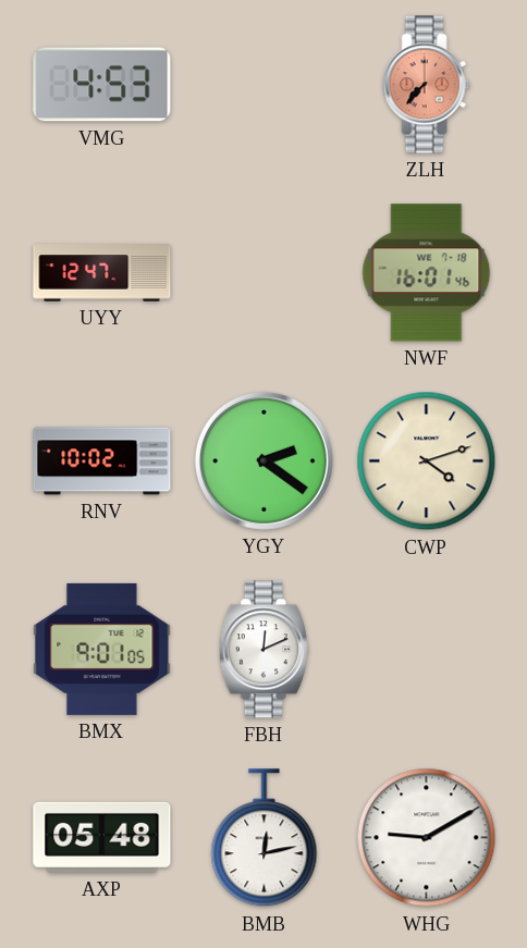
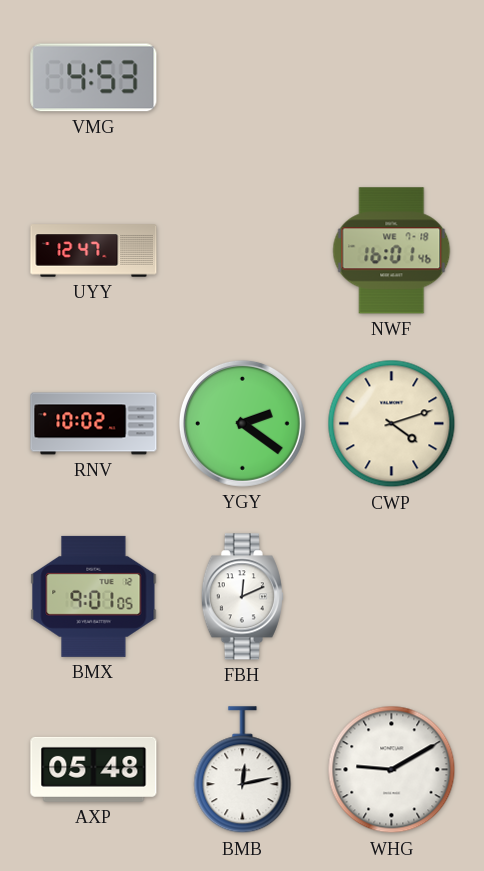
ZLH: 7:37 -> none (427, 85)
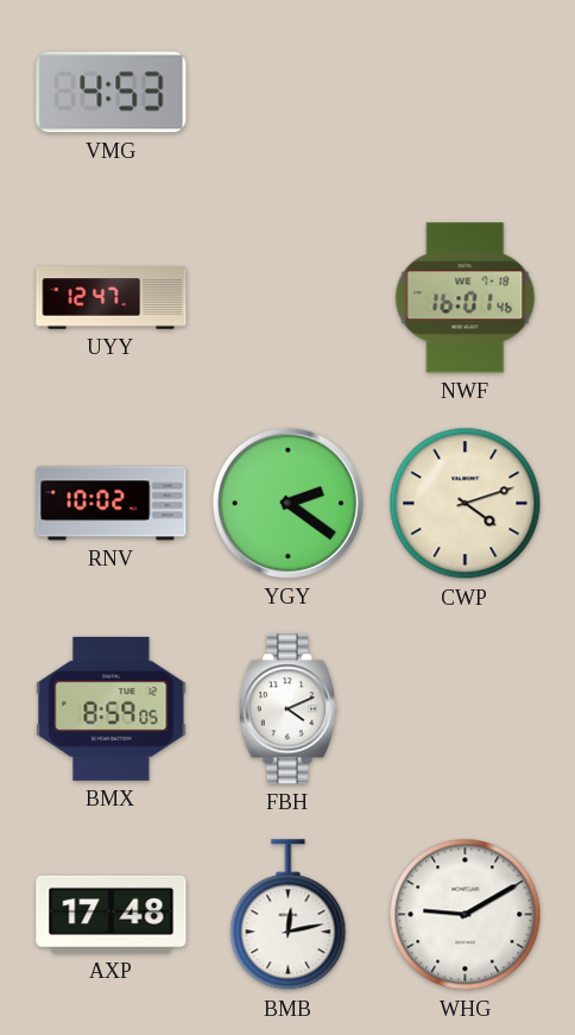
BMX: 9:01 -> 8:59 (112, 708)
FBH: 12:11 -> 4:11 (287, 709)
AXP: 05:48 -> 17:48 (112, 914)
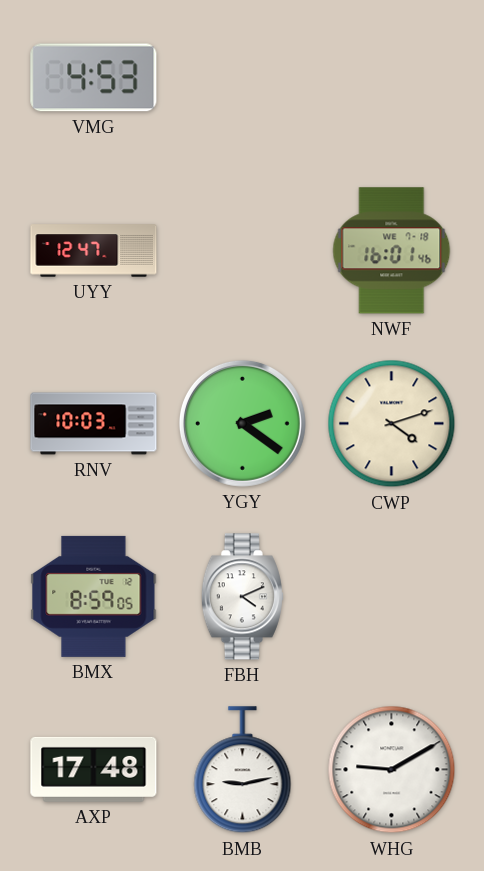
RNV: 10:02 -> 10:03 (94, 424)
BMB: 12:13 -> 9:13 (243, 770)
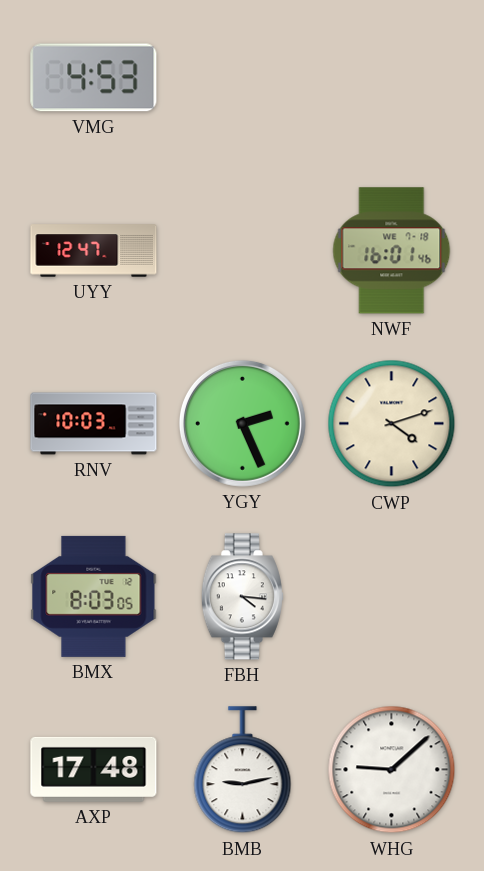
YGY: 2:21 -> 2:26 (242, 423)
BMX: 8:59 -> 8:03 (94, 596)
FBH: 4:11 -> 4:16 (242, 597)
WHG: 9:10 -> 9:08 (392, 770)
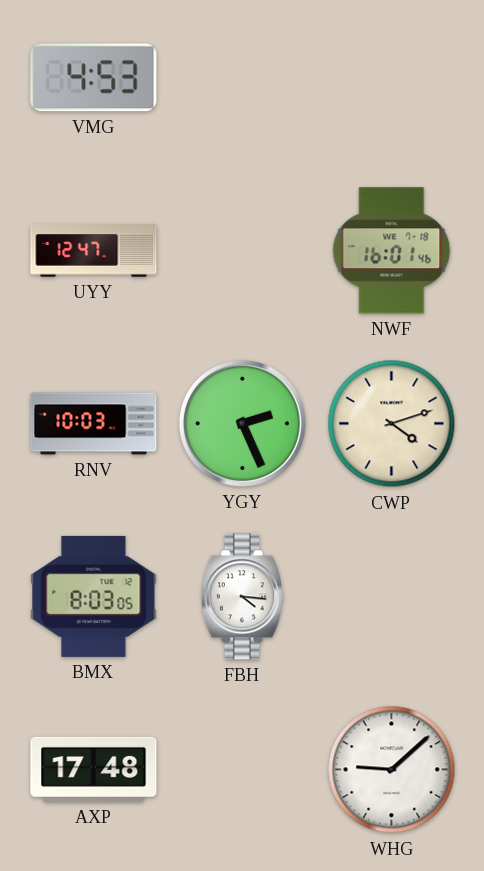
BMB: 9:13 -> none (243, 770)
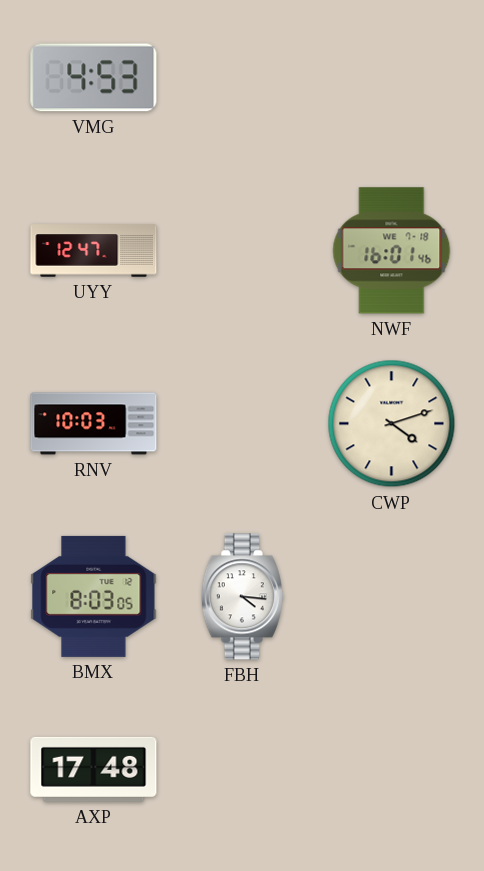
YGY: 2:26 -> none (242, 423)
WHG: 9:08 -> none (392, 770)
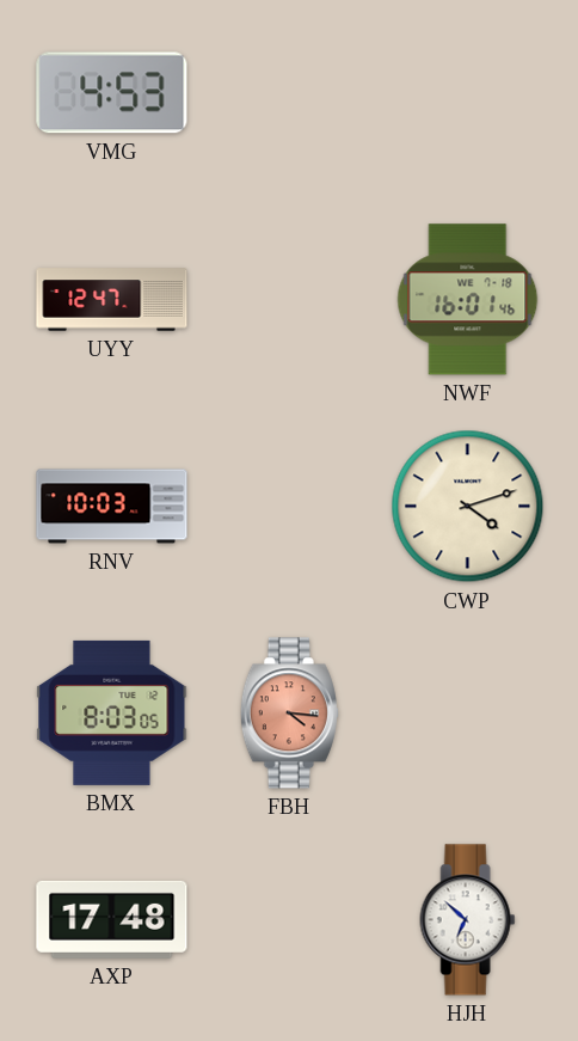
FBH dial: white -> salmon (289, 714)
HJH: none -> 6:52 (468, 920)
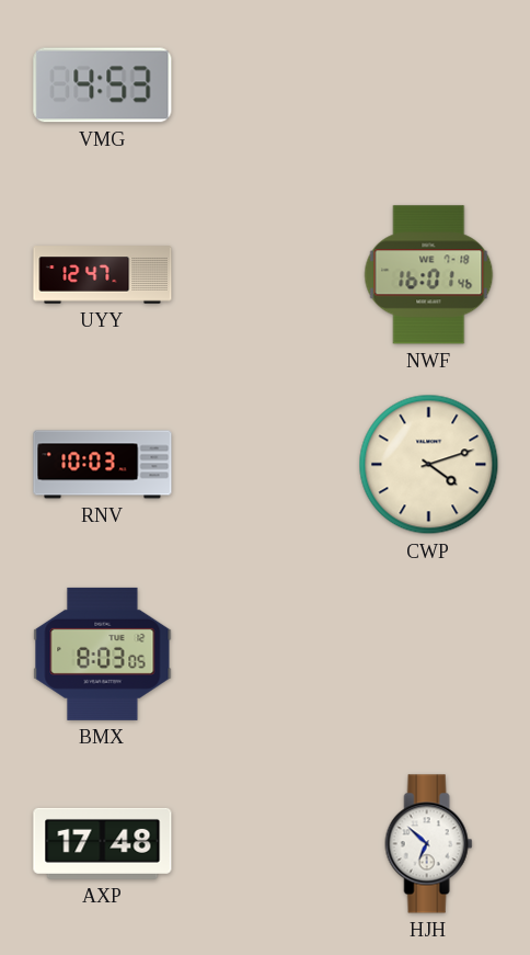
FBH: 4:16 -> none (289, 714)
